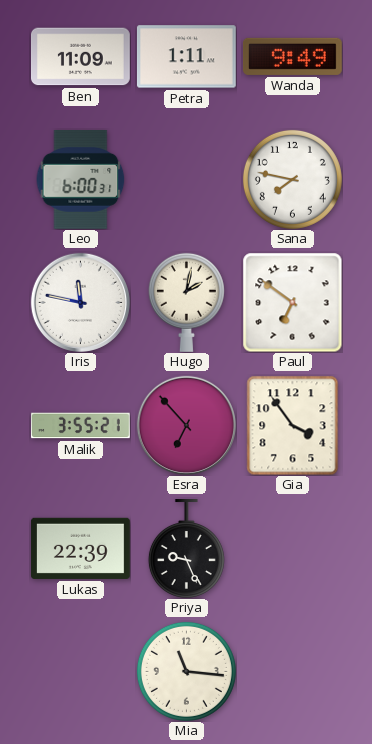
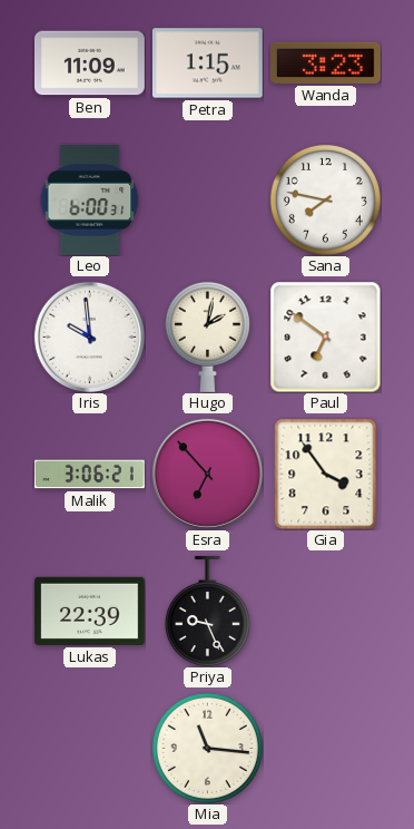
Petra: 1:11 -> 1:15 (207, 64)
Wanda: 9:49 -> 3:23 (325, 62)
Iris: 11:47 -> 9:59 (89, 337)
Malik: 3:55 -> 3:06 (90, 475)
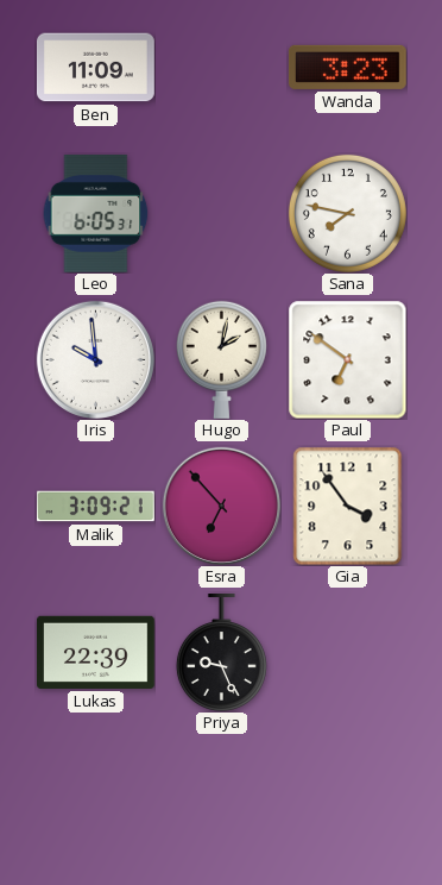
Petra: 1:15 -> none (207, 64)
Leo: 6:00 -> 6:05 (96, 213)
Malik: 3:06 -> 3:09 (96, 507)
Mia: 11:16 -> none (207, 748)
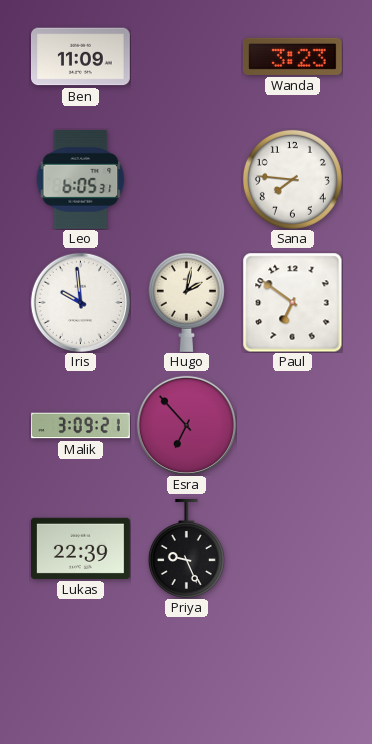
Sana: 7:47 -> 7:46 (292, 179)
Gia: 3:54 -> none (348, 506)
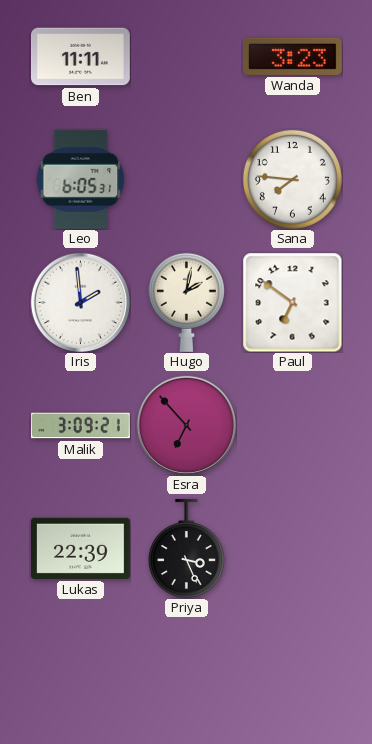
Ben: 11:09 -> 11:11 (81, 57)
Iris: 9:59 -> 1:59 (80, 302)
Priya: 9:26 -> 3:26 (186, 549)
